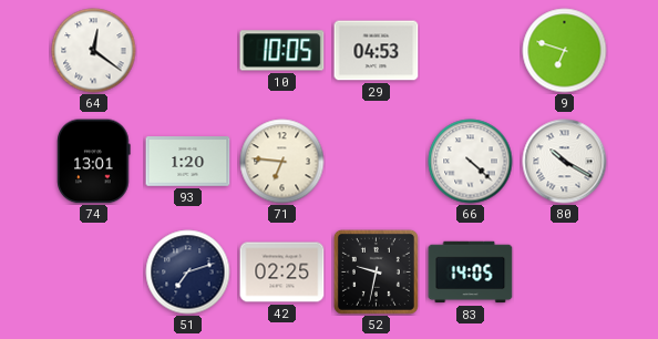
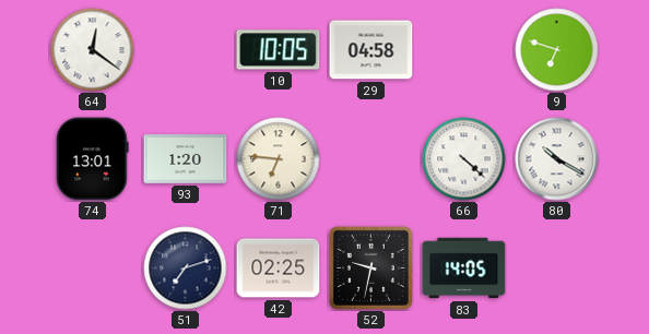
29: 04:53 -> 04:58 (371, 50)
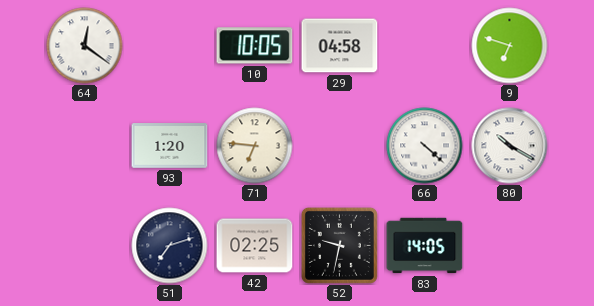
74: 13:01 -> none (93, 159)
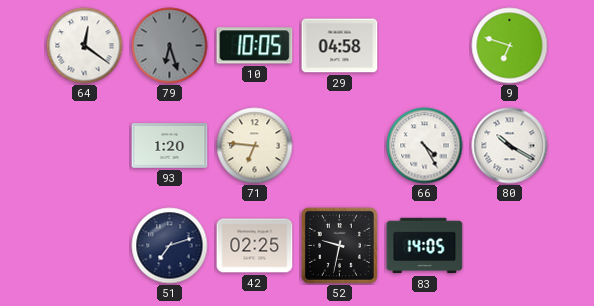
79: none -> 6:27 (170, 46)
66: 4:22 -> 4:25 (425, 146)
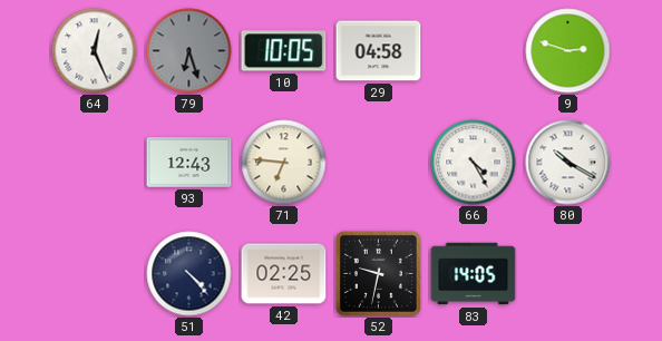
64: 12:21 -> 12:26 (95, 51)
9: 6:48 -> 2:48 (568, 51)
93: 1:20 -> 12:43 (189, 163)
51: 7:12 -> 4:23 (189, 274)
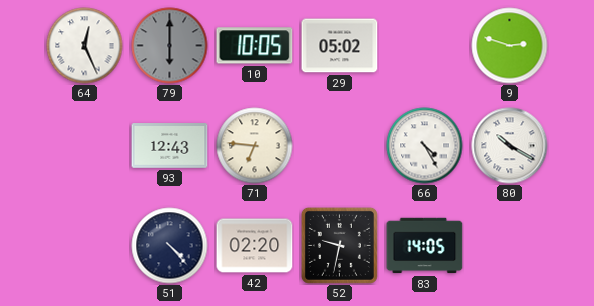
79: 6:27 -> 6:00 (170, 46)
29: 04:58 -> 05:02 (340, 46)
42: 02:25 -> 02:20 (255, 246)
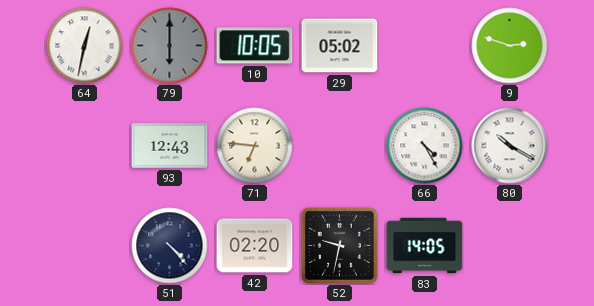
64: 12:26 -> 12:32 (85, 46)
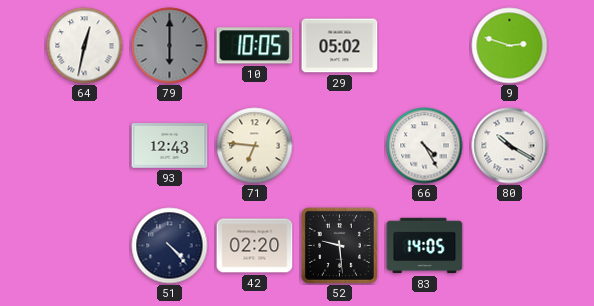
52: 9:32 -> 9:29 (339, 245)
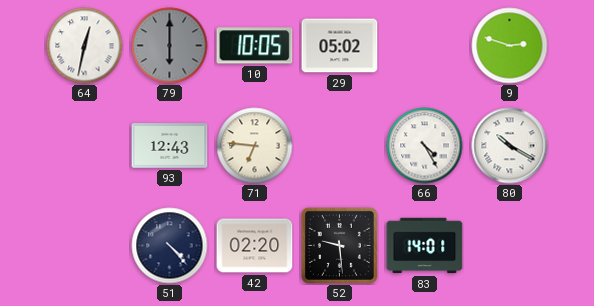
83: 14:05 -> 14:01 (425, 246)
